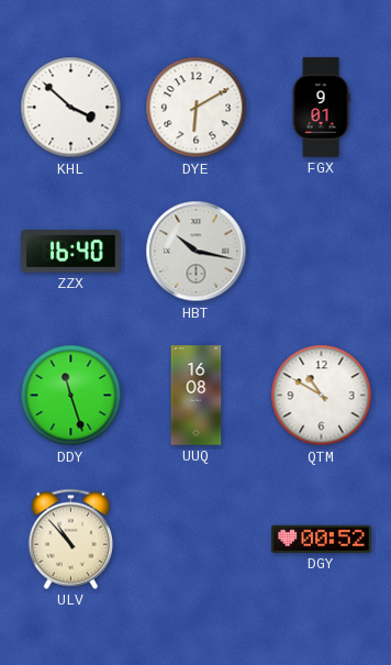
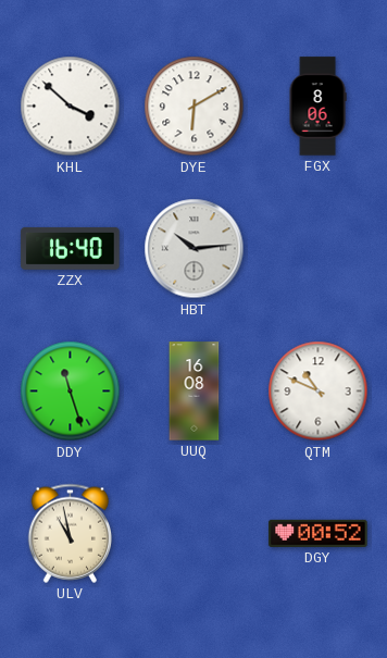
FGX: 9:01 -> 8:06 (317, 107)
HBT: 10:17 -> 10:14 (195, 249)
QTM: 10:50 -> 10:49 (319, 392)
ULV: 10:53 -> 10:58 (71, 533)
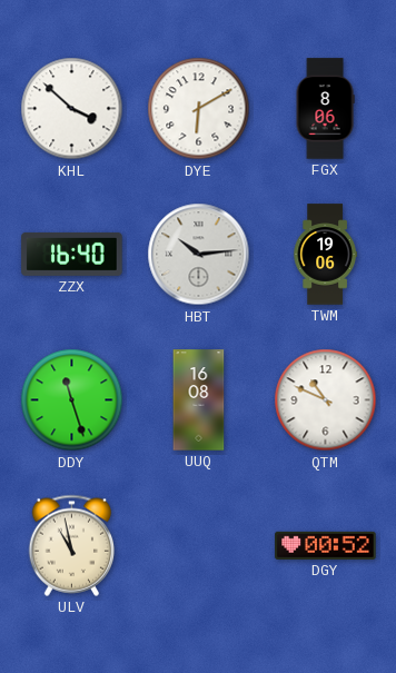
TWM: none -> 19:06 (325, 255)
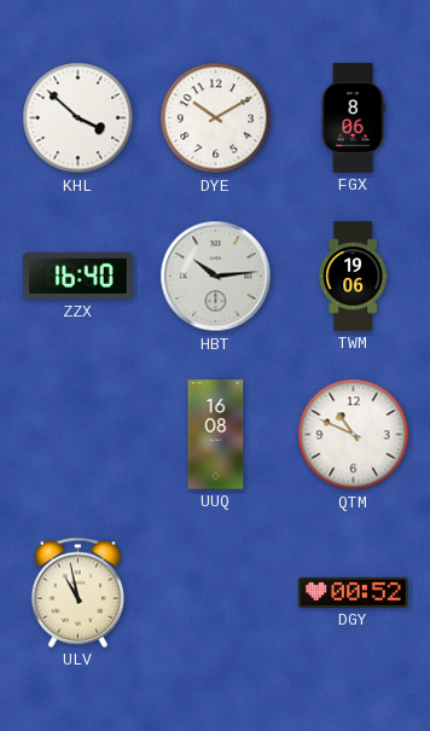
DYE: 6:10 -> 10:10 (216, 118)
DDY: 11:27 -> none (72, 400)
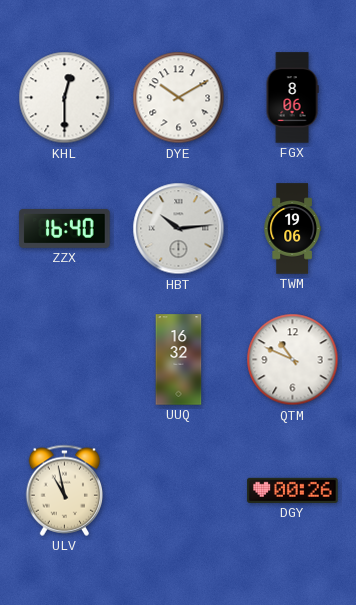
KHL: 3:52 -> 12:30 (65, 98)
UUQ: 16:08 -> 16:32 (179, 360)
DGY: 00:52 -> 00:26 (293, 490)
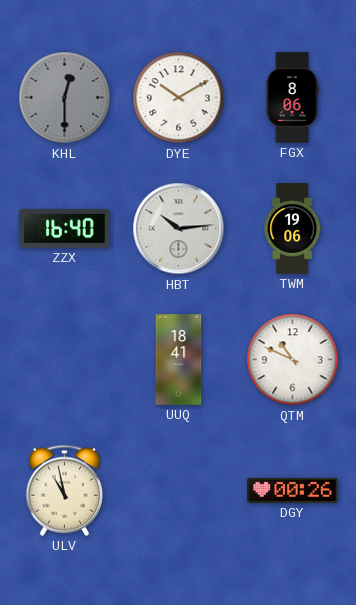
KHL dial: white -> grey (65, 98)
UUQ: 16:32 -> 18:41 (179, 360)
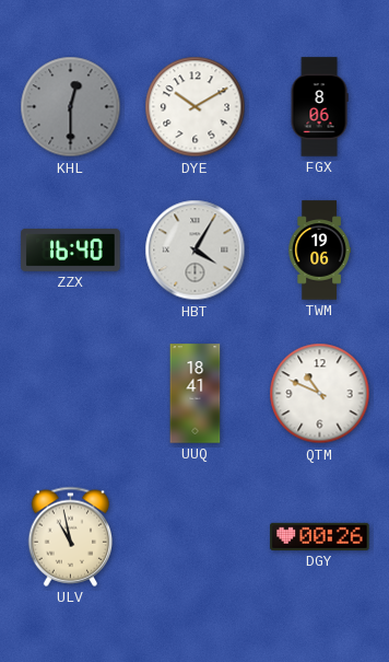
HBT: 10:14 -> 4:05 (196, 251)
